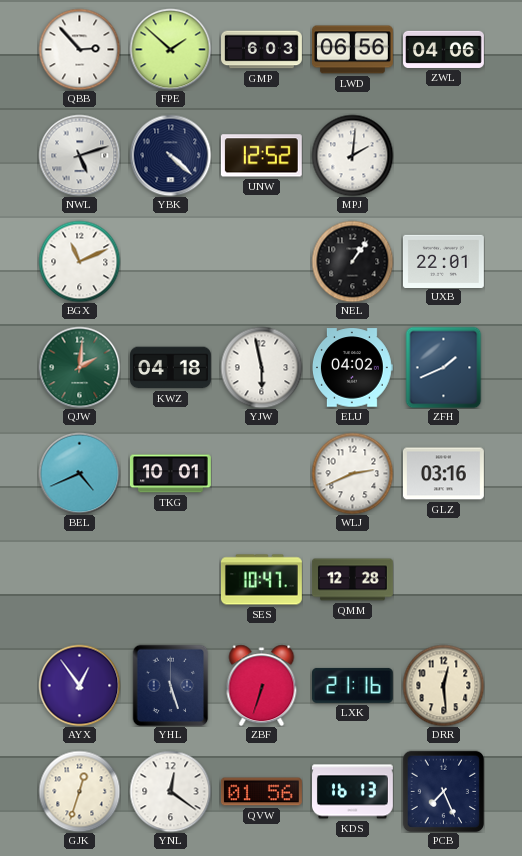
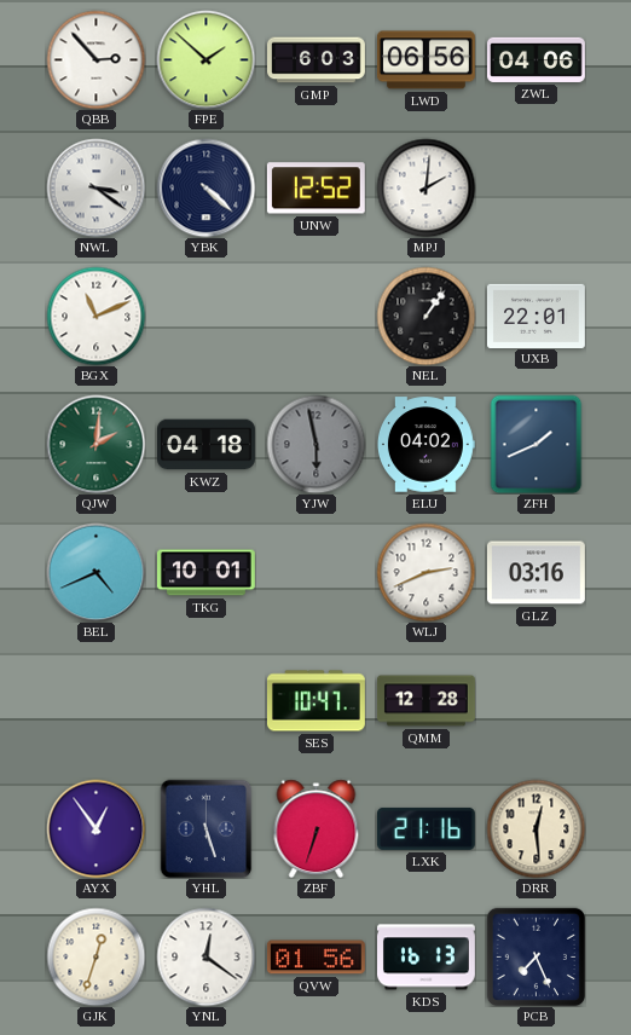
NWL: 5:12 -> 3:21 (95, 187)
YJW dial: white -> grey (315, 444)
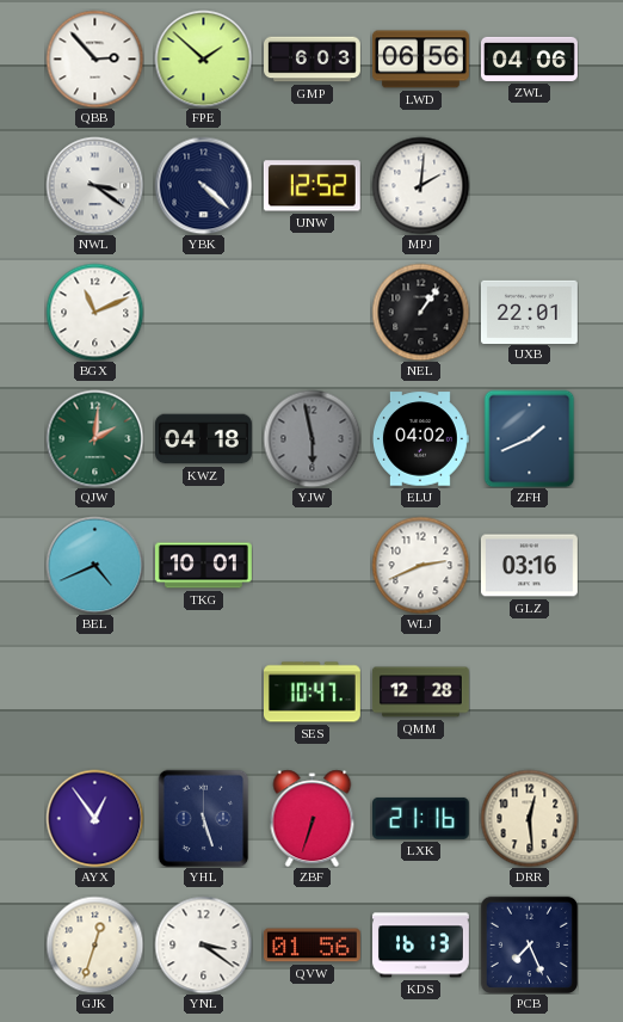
YNL: 12:21 -> 3:21 (203, 944)
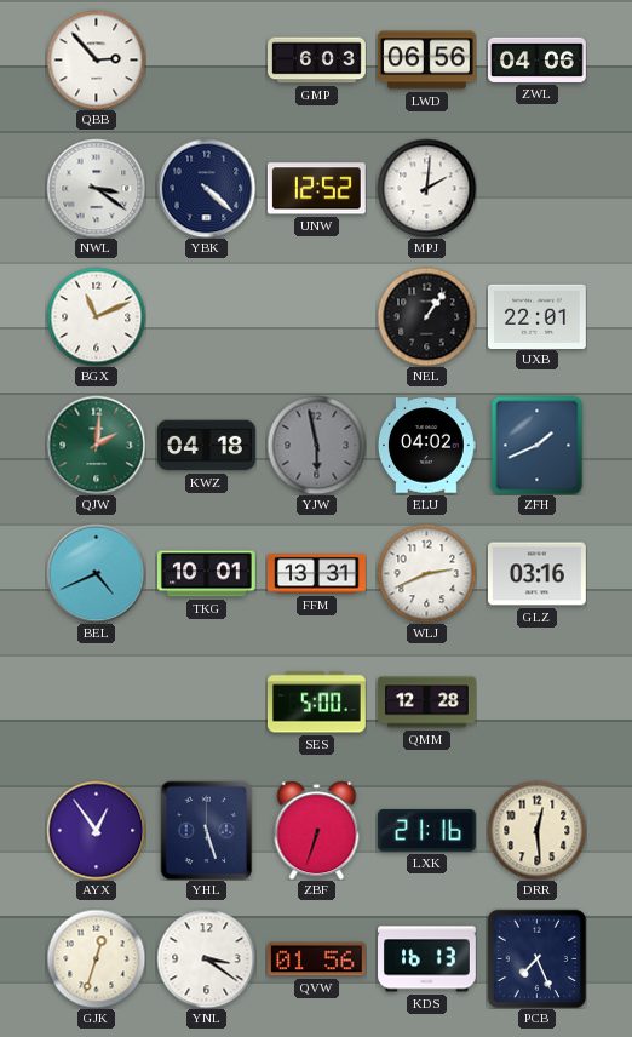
FPE: 1:52 -> none (203, 59)
FFM: none -> 13:31 (317, 574)
SES: 10:47 -> 5:00 (316, 703)
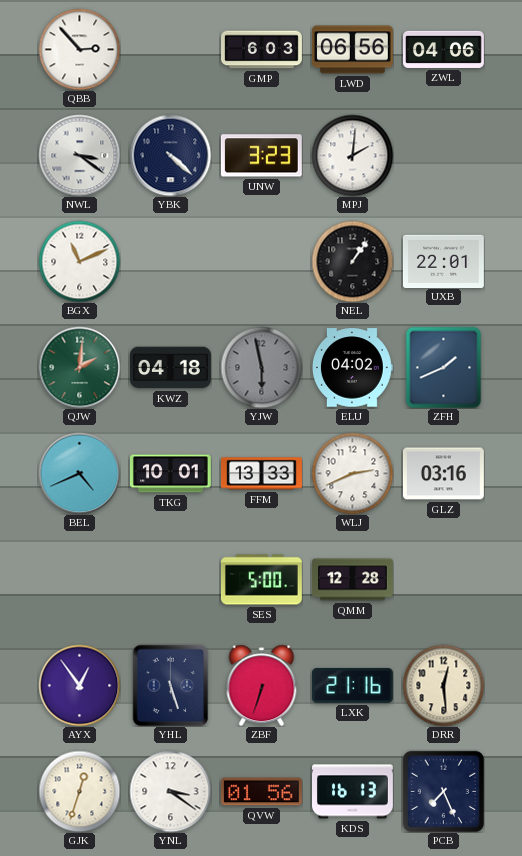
UNW: 12:52 -> 3:23 (261, 156)
FFM: 13:31 -> 13:33 (262, 474)
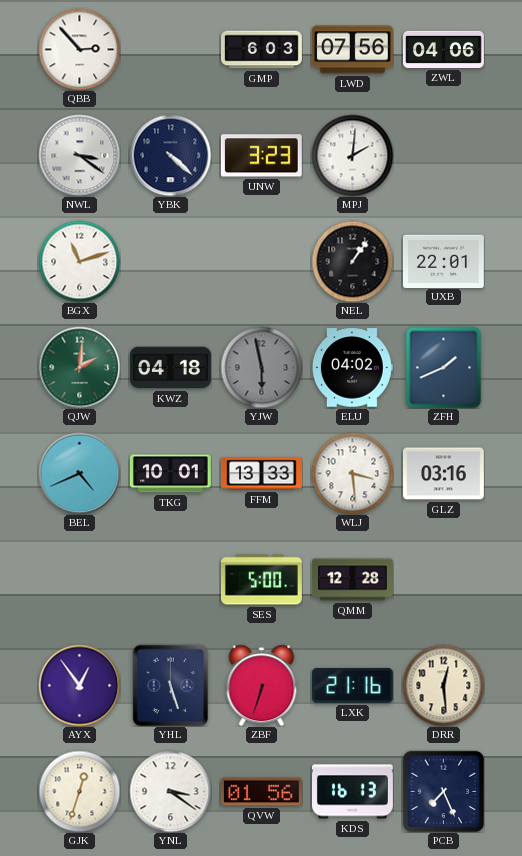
LWD: 06:56 -> 07:56 (352, 50)
BGX: 11:11 -> 11:12 (79, 261)
WLJ: 2:41 -> 3:29 (352, 473)
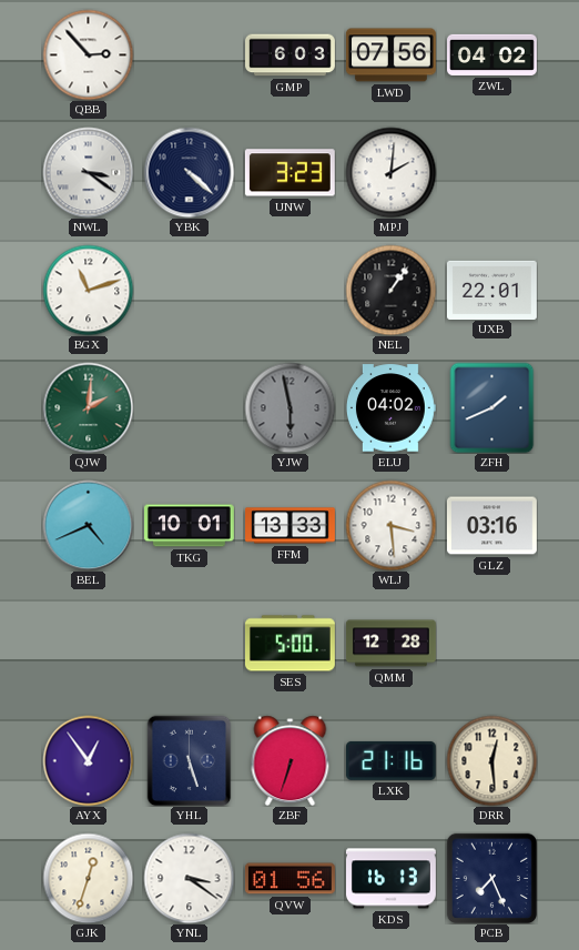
ZWL: 04:06 -> 04:02 (492, 54)
KWZ: 04:18 -> none (171, 368)
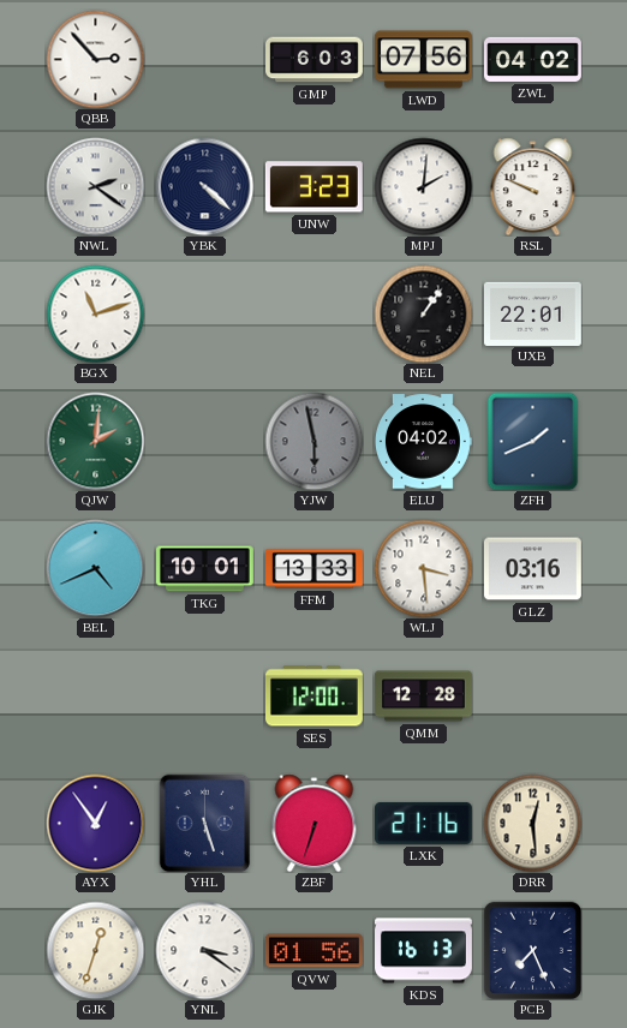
NWL: 3:21 -> 2:21 (95, 186)
RSL: none -> 9:49 (533, 186)
SES: 5:00 -> 12:00 (313, 697)
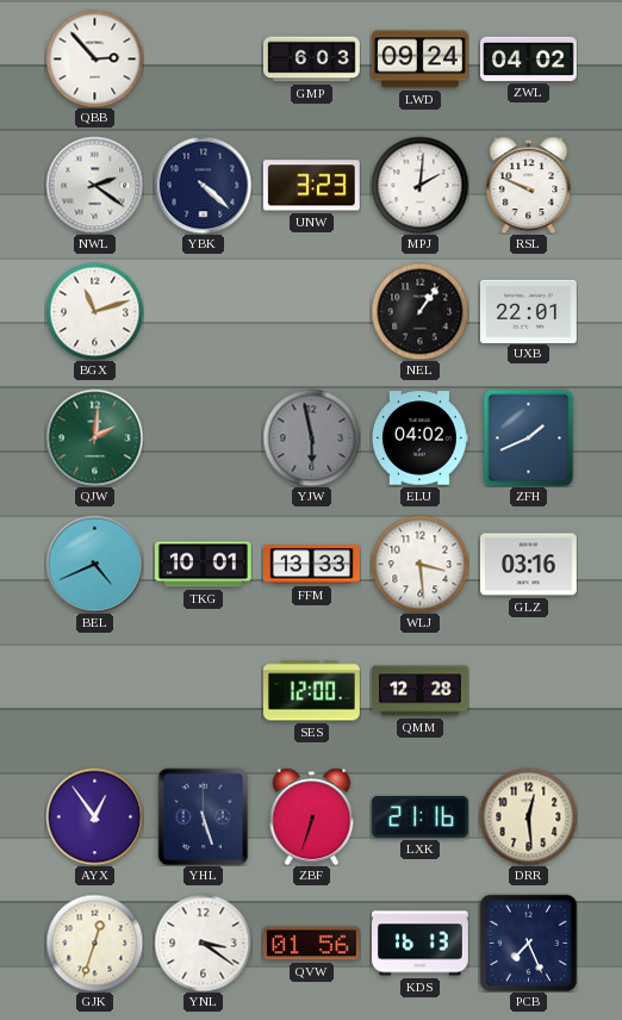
LWD: 07:56 -> 09:24 (419, 60)
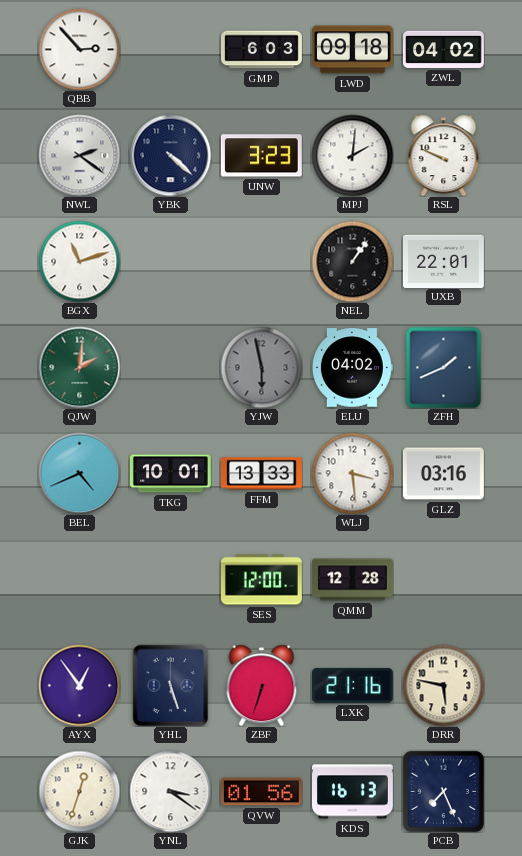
LWD: 09:24 -> 09:18 (352, 50)
DRR: 12:29 -> 5:47 (443, 685)
